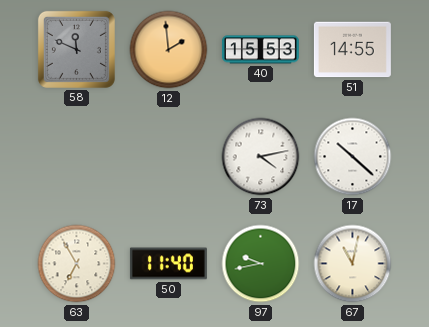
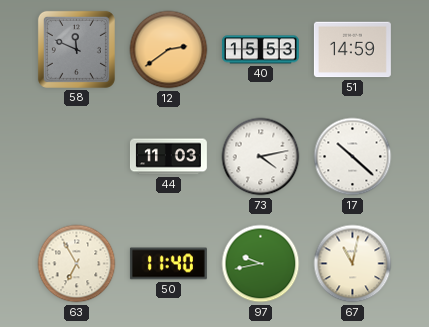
12: 1:59 -> 2:39 (169, 50)
51: 14:55 -> 14:59 (352, 50)
44: none -> 11:03 (168, 157)
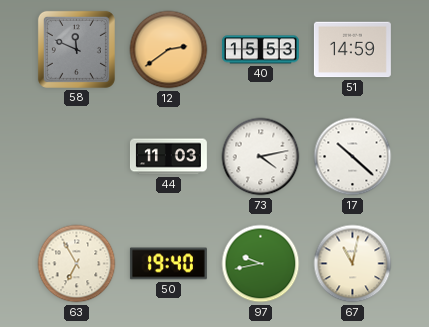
50: 11:40 -> 19:40 (168, 264)
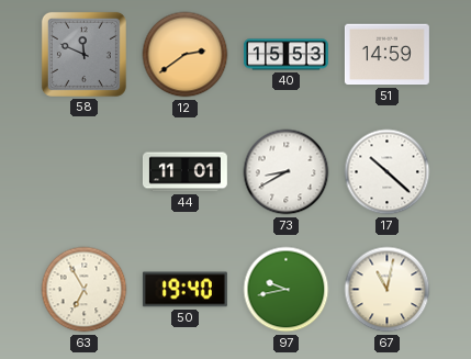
44: 11:03 -> 11:01 (184, 172)
73: 4:13 -> 8:40 (287, 172)
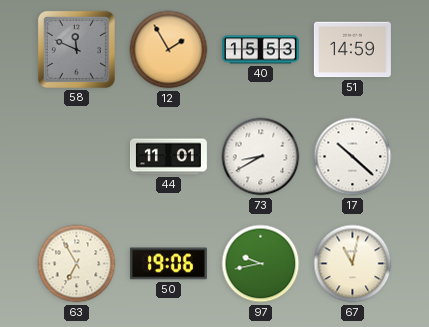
12: 2:39 -> 1:55 (169, 50)
50: 19:40 -> 19:06 (168, 264)
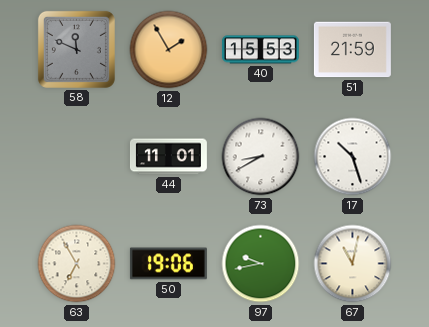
51: 14:59 -> 21:59 (352, 50)
17: 10:22 -> 10:27 (353, 157)
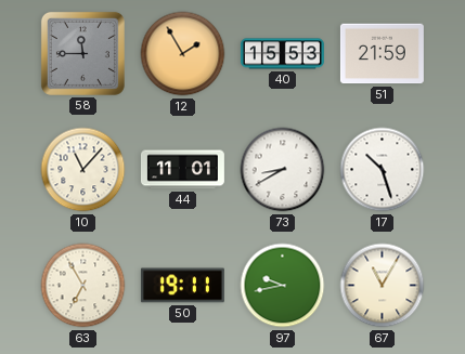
58: 11:49 -> 11:45 (82, 53)
10: none -> 11:07 (83, 170)
50: 19:06 -> 19:11 (182, 286)
67: 11:02 -> 11:05 (383, 286)
